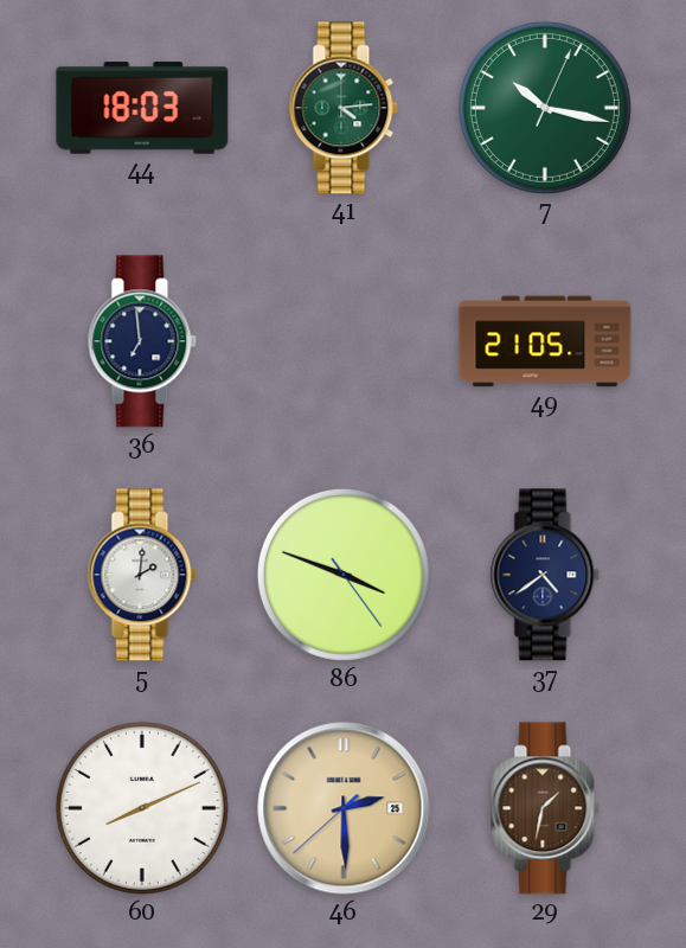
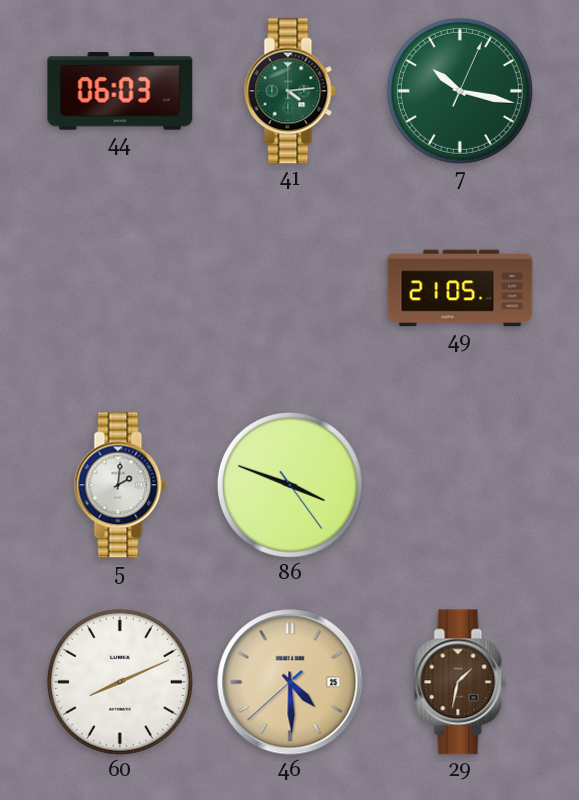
44: 18:03 -> 06:03 (120, 91)
36: 6:59 -> none (142, 341)
37: 4:39 -> none (545, 575)
46: 2:29 -> 4:29 (290, 682)
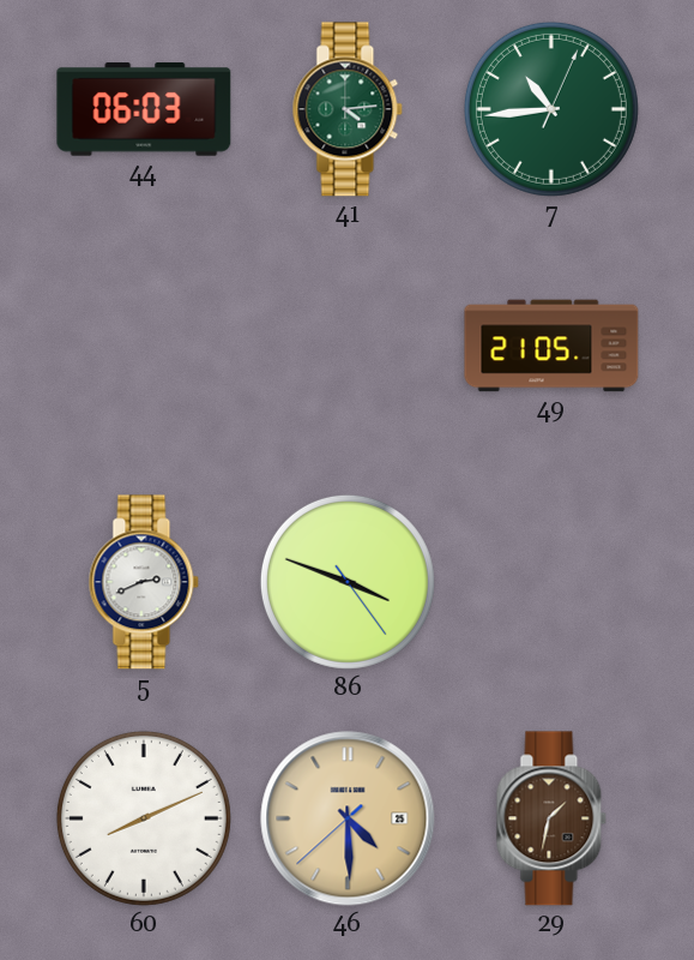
7: 10:17 -> 10:44 (551, 109)
5: 2:01 -> 2:41 (144, 582)
